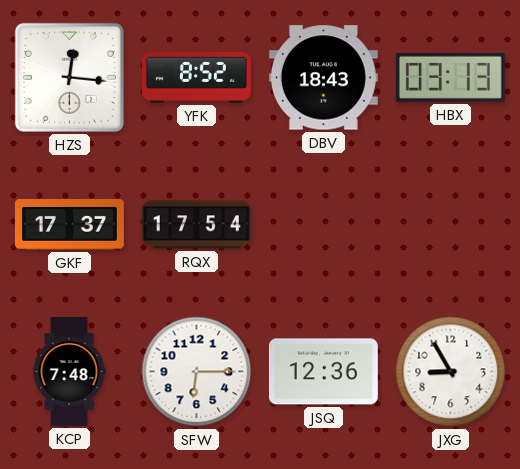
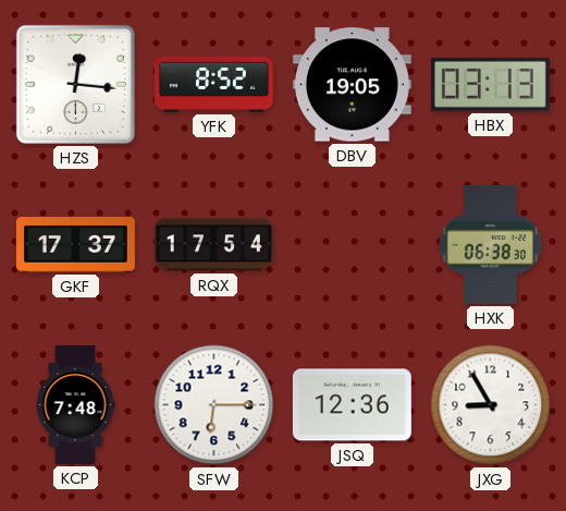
DBV: 18:43 -> 19:05 (352, 85)
HXK: none -> 06:38 (490, 244)
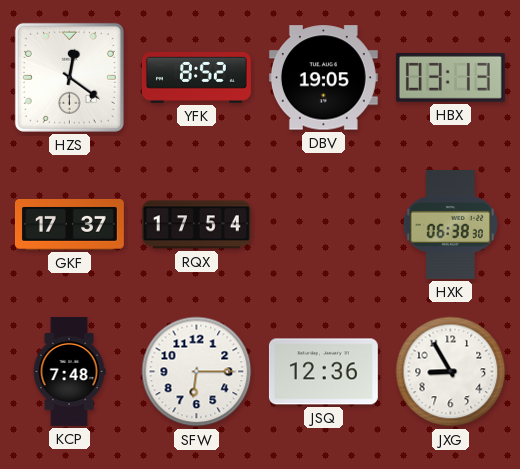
HZS: 12:16 -> 12:21 (69, 77)
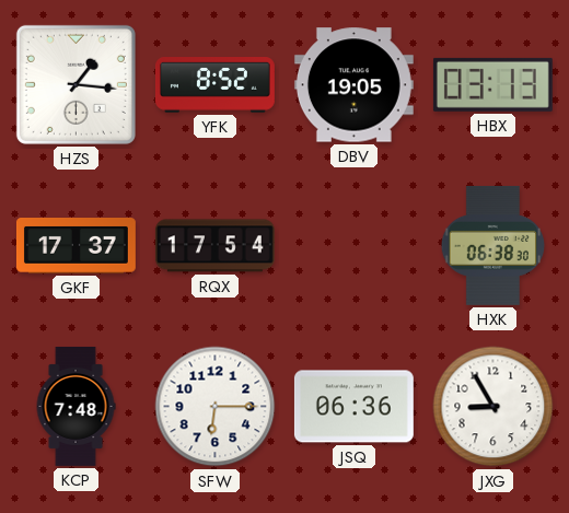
HZS: 12:21 -> 1:16 (76, 84)
JSQ: 12:36 -> 06:36 (353, 407)
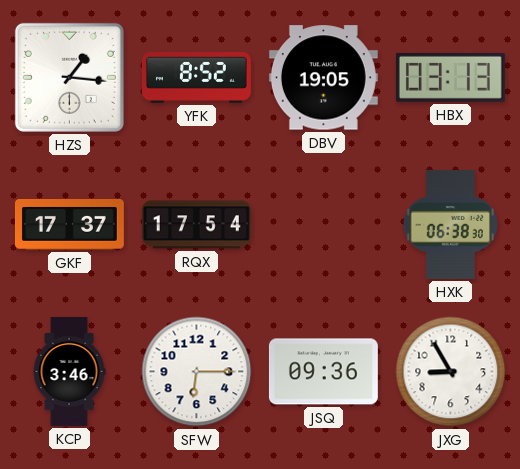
KCP: 7:48 -> 3:46 (69, 372)
JSQ: 06:36 -> 09:36 (323, 372)
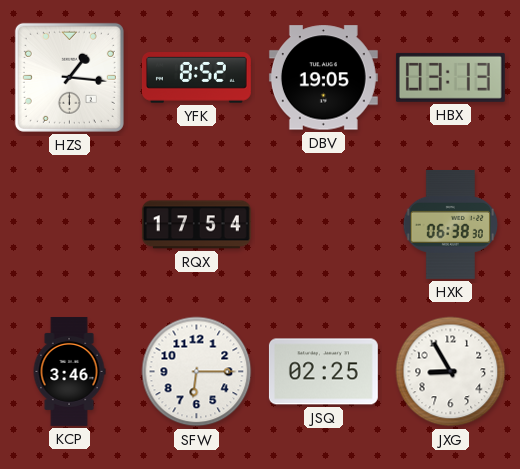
GKF: 17:37 -> none (69, 225)
JSQ: 09:36 -> 02:25 (323, 372)
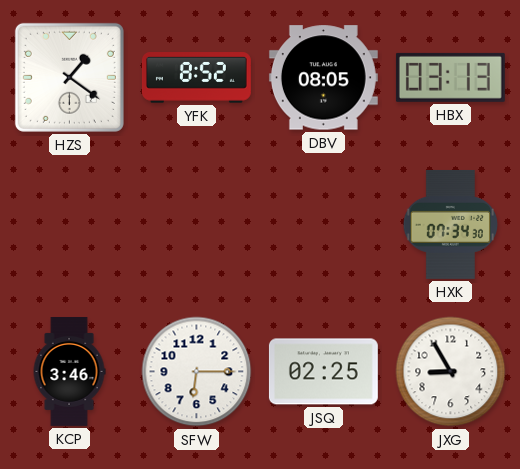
HZS: 1:16 -> 1:21 (69, 77)
DBV: 19:05 -> 08:05 (323, 78)
RQX: 17:54 -> none (196, 225)
HXK: 06:38 -> 07:34 (450, 224)
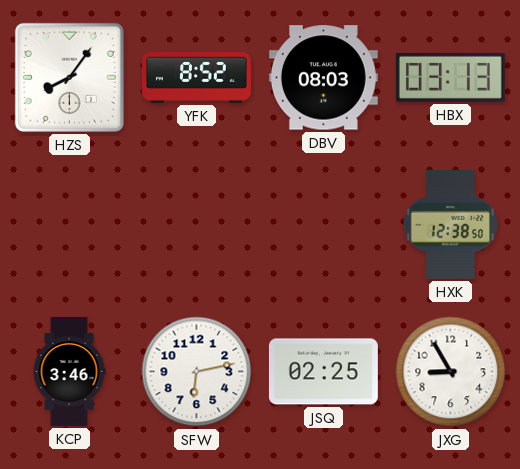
HZS: 1:21 -> 8:06 (69, 77)
DBV: 08:05 -> 08:03 (323, 78)
HXK: 07:34 -> 12:38 (450, 224)
SFW: 6:15 -> 6:13 (197, 372)
